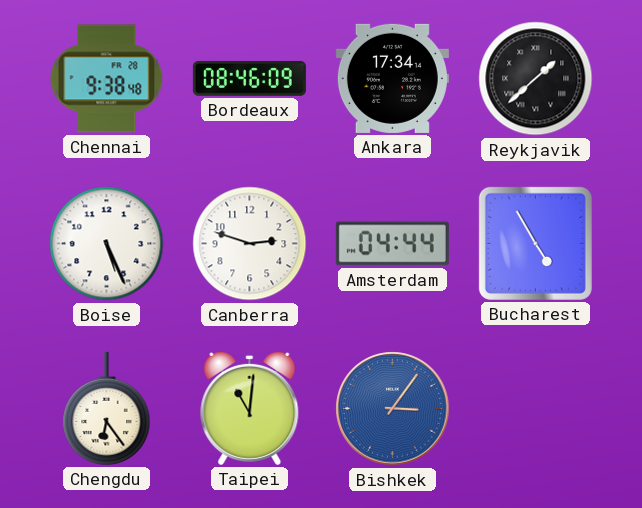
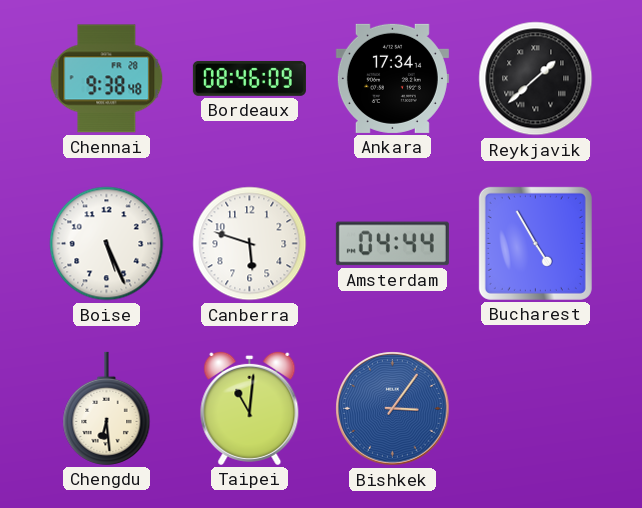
Canberra: 2:48 -> 5:48 (250, 244)
Chengdu: 6:24 -> 6:29 (107, 408)
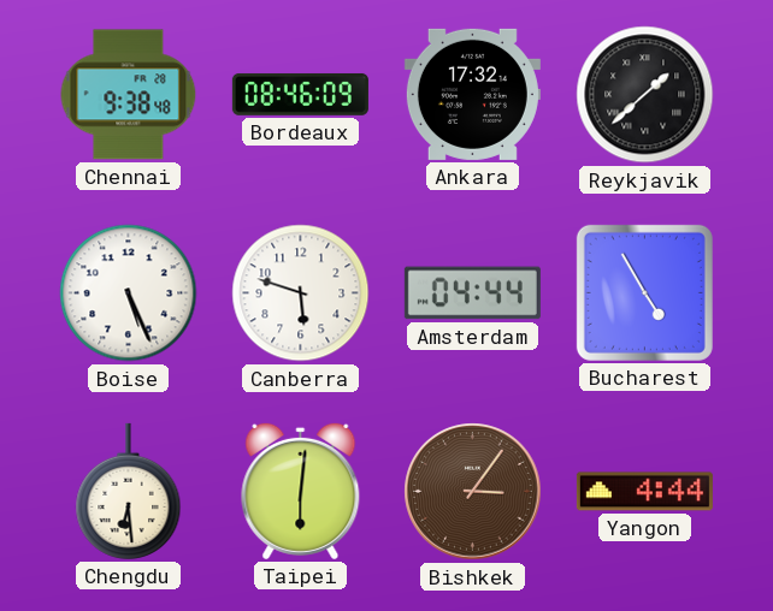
Ankara: 17:34 -> 17:32 (472, 94)
Taipei: 11:01 -> 6:01 (301, 491)
Bishkek dial: blue -> brown (473, 492)
Yangon: none -> 4:44 (644, 492)
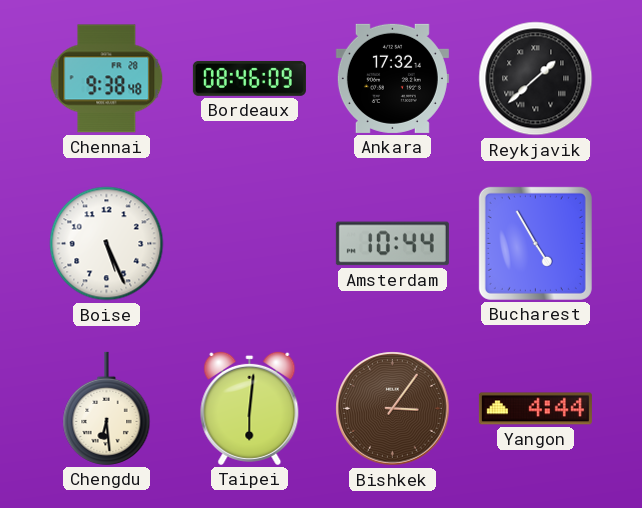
Canberra: 5:48 -> none (301, 293)
Amsterdam: 04:44 -> 10:44 (392, 244)
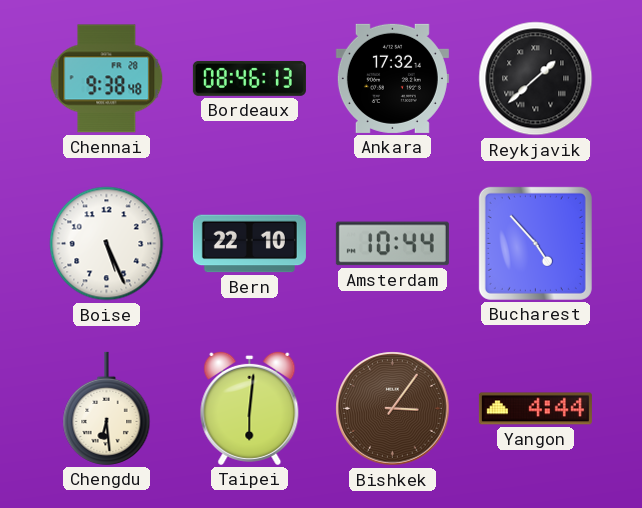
Bordeaux: 08:46:09 -> 08:46:13 (249, 78)
Bern: none -> 22:10 (249, 244)
Bucharest: 4:55 -> 4:53 (535, 243)
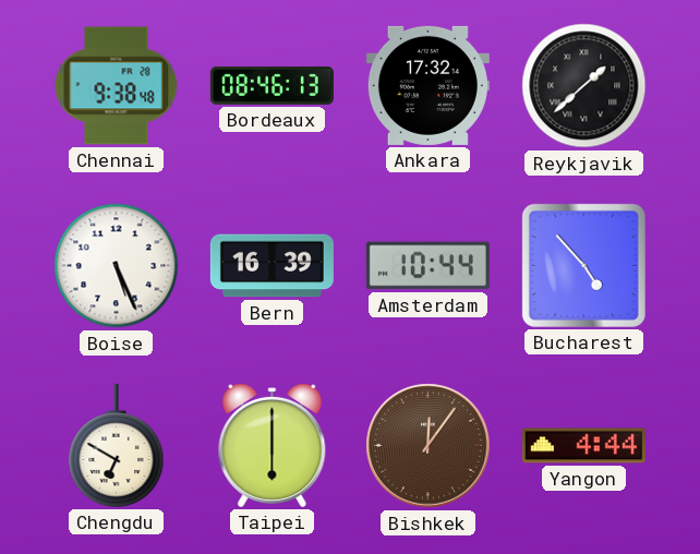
Bern: 22:10 -> 16:39 (271, 266)
Chengdu: 6:29 -> 6:50 (117, 445)
Taipei: 6:01 -> 6:00 (273, 445)
Bishkek: 3:06 -> 12:06 (429, 446)
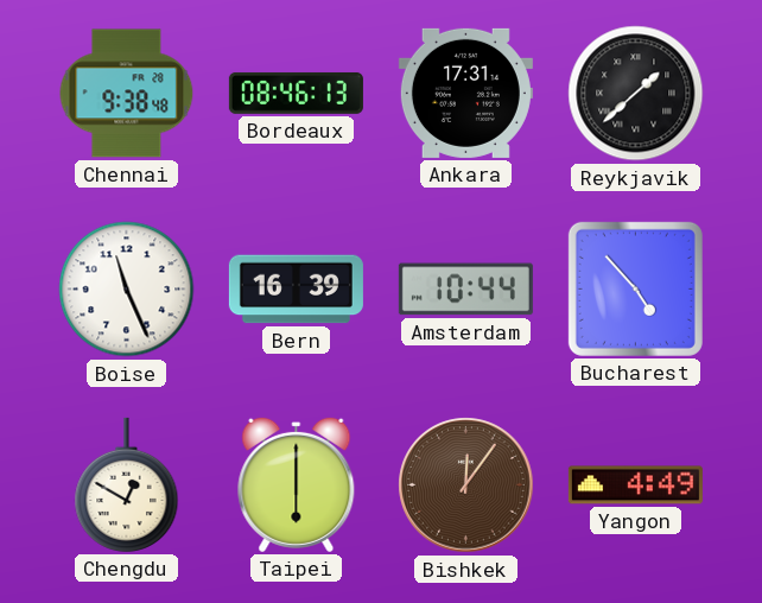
Ankara: 17:32 -> 17:31 (465, 93)
Boise: 5:26 -> 11:26 (127, 290)
Chengdu: 6:50 -> 12:50 (127, 484)
Yangon: 4:44 -> 4:49 (635, 485)
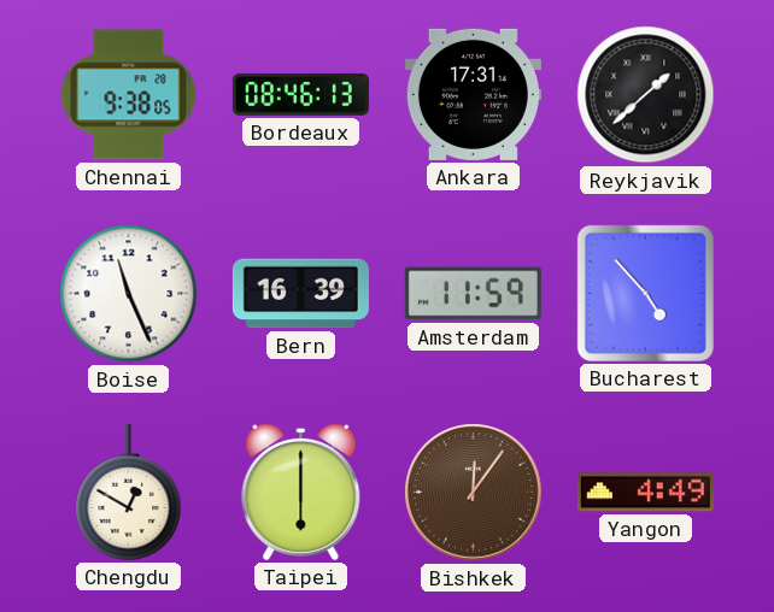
Chennai: 9:38:48 -> 9:38:05 (129, 95)
Amsterdam: 10:44 -> 11:59 (473, 294)
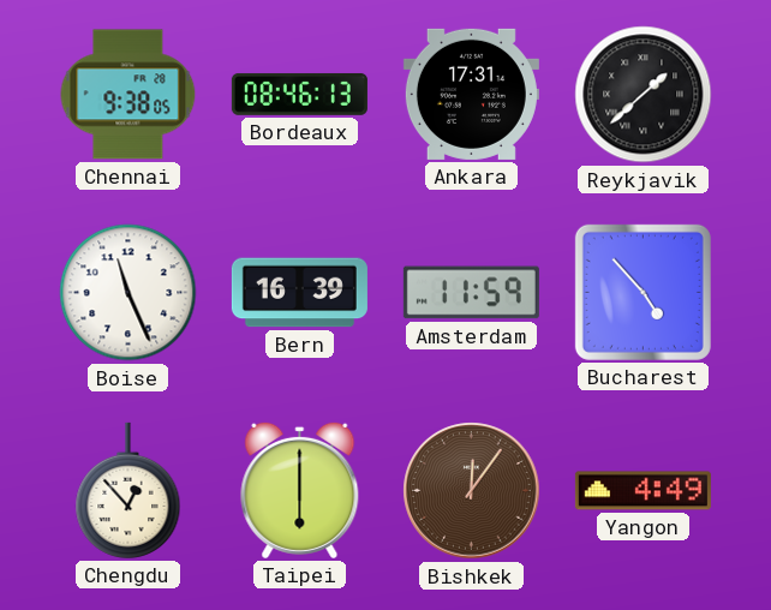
Chengdu: 12:50 -> 12:53 (128, 490)
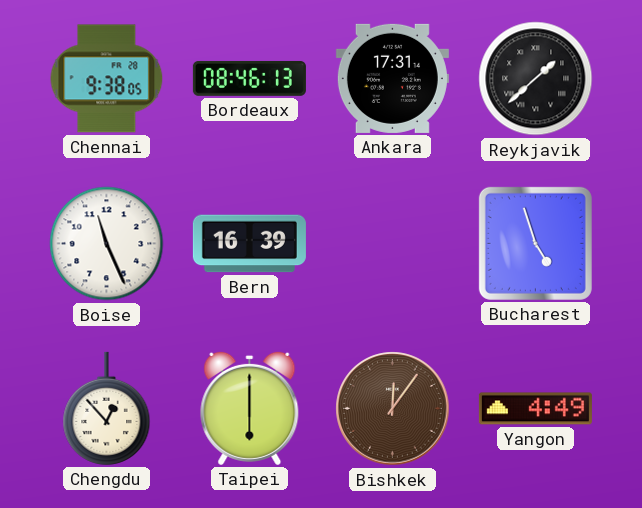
Amsterdam: 11:59 -> none (471, 293)
Bucharest: 4:53 -> 4:57 (535, 243)
